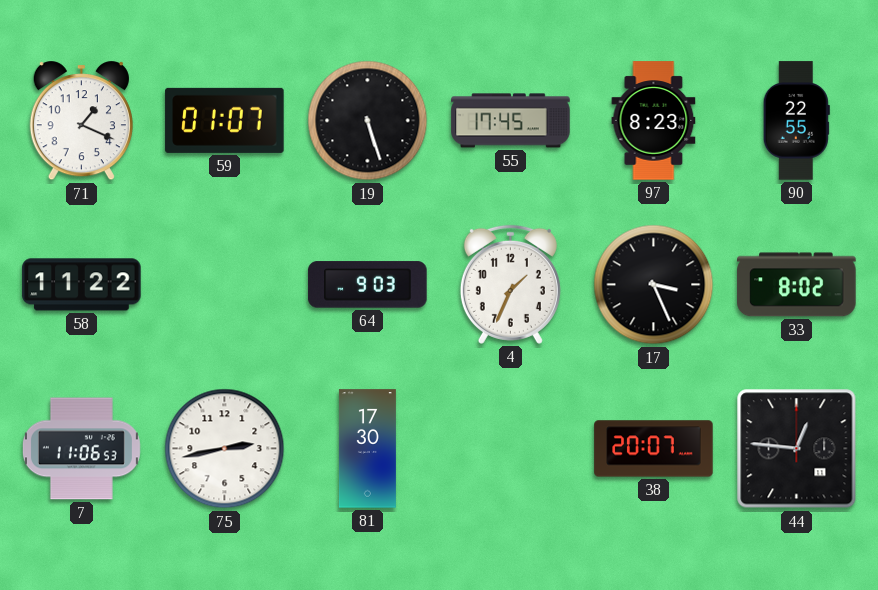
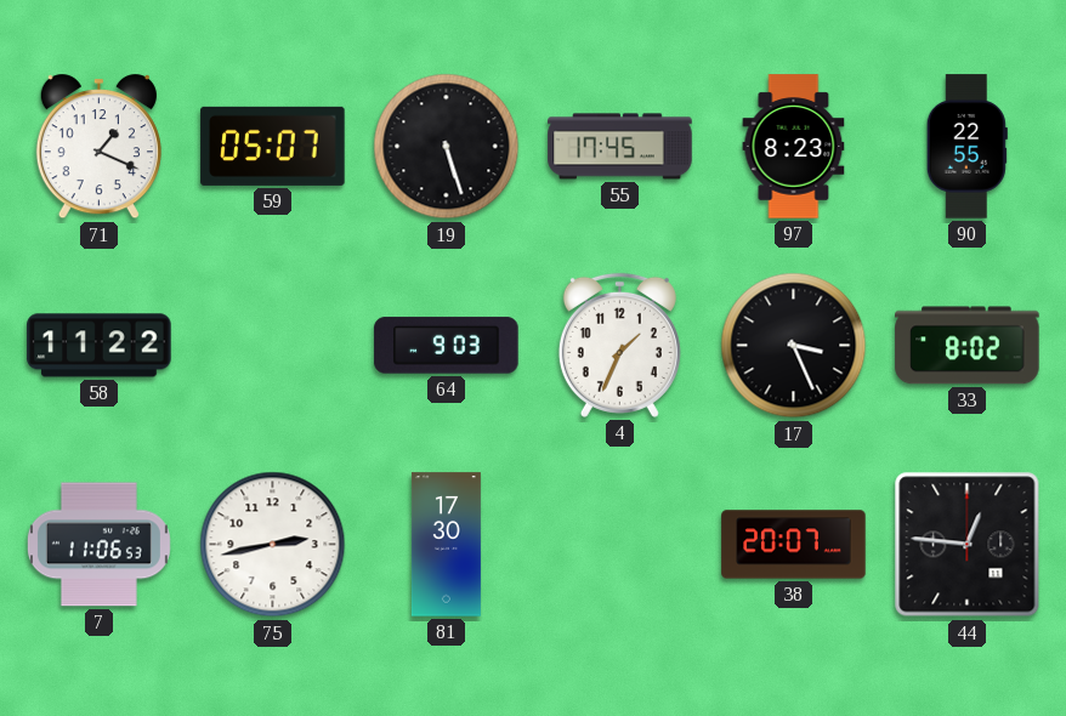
59: 01:07 -> 05:07 (273, 146)
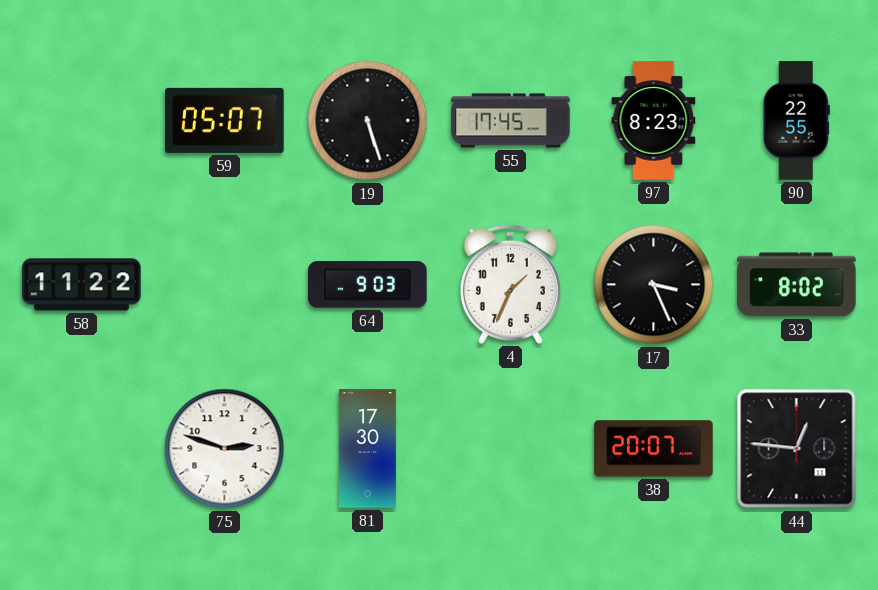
71: 1:19 -> none (98, 147)
7: 11:06 -> none (98, 545)
75: 2:43 -> 2:48 (225, 449)
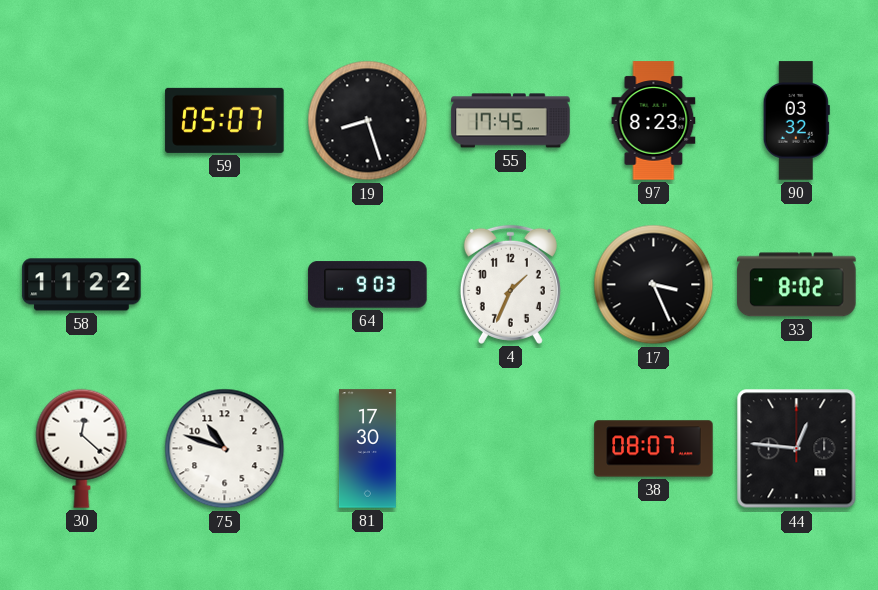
19: 5:27 -> 8:27 (368, 121)
90: 22:55 -> 03:32 (796, 121)
30: none -> 12:22 (82, 448)
75: 2:48 -> 10:48 (225, 449)
38: 20:07 -> 08:07 (654, 449)
